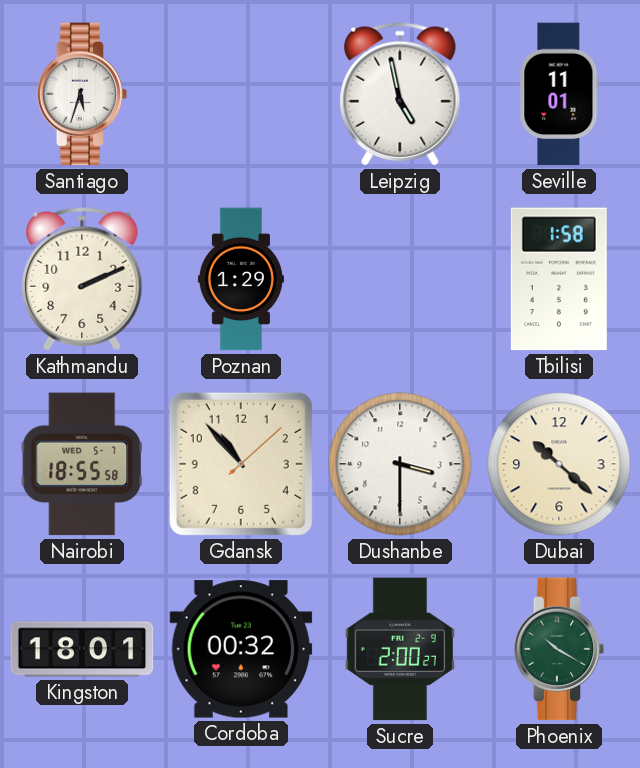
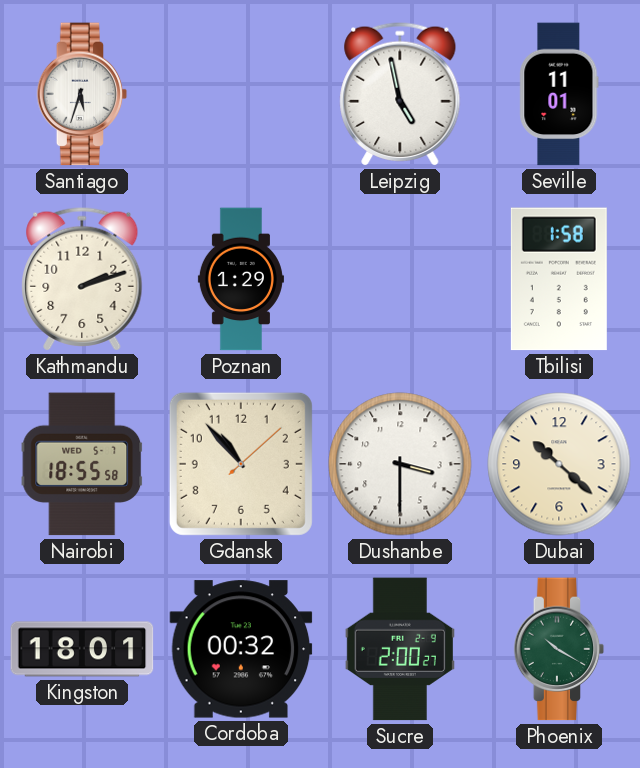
Kathmandu: 2:11 -> 2:12 (82, 279)
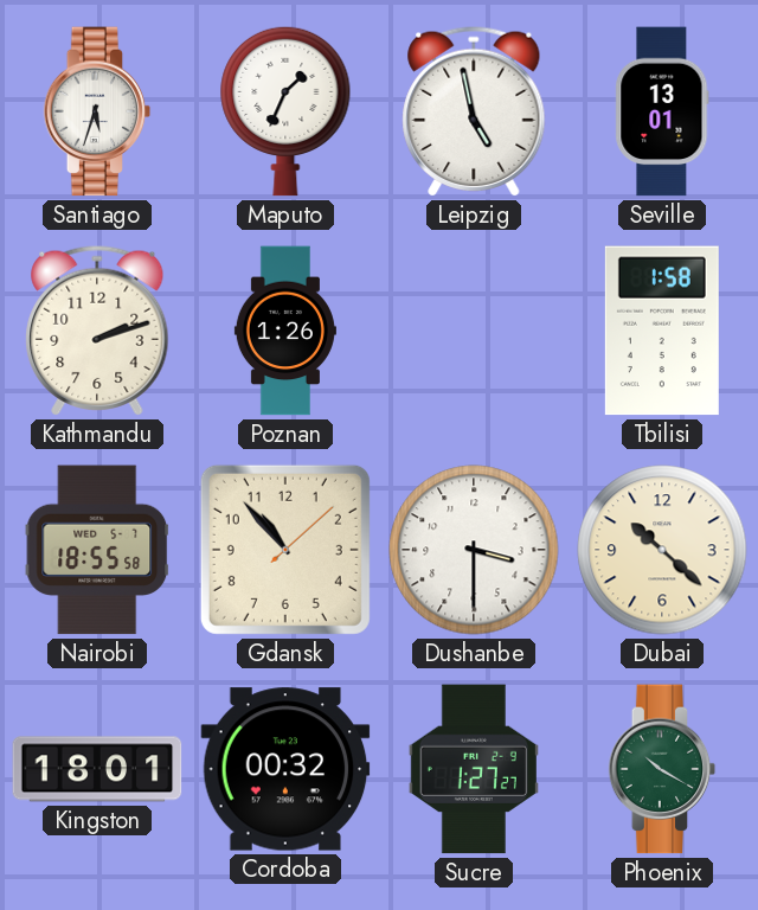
Maputo: none -> 1:34 (285, 111)
Seville: 11:01 -> 13:01 (662, 111)
Poznan: 1:29 -> 1:26 (285, 331)
Sucre: 2:00 -> 1:27 (474, 769)
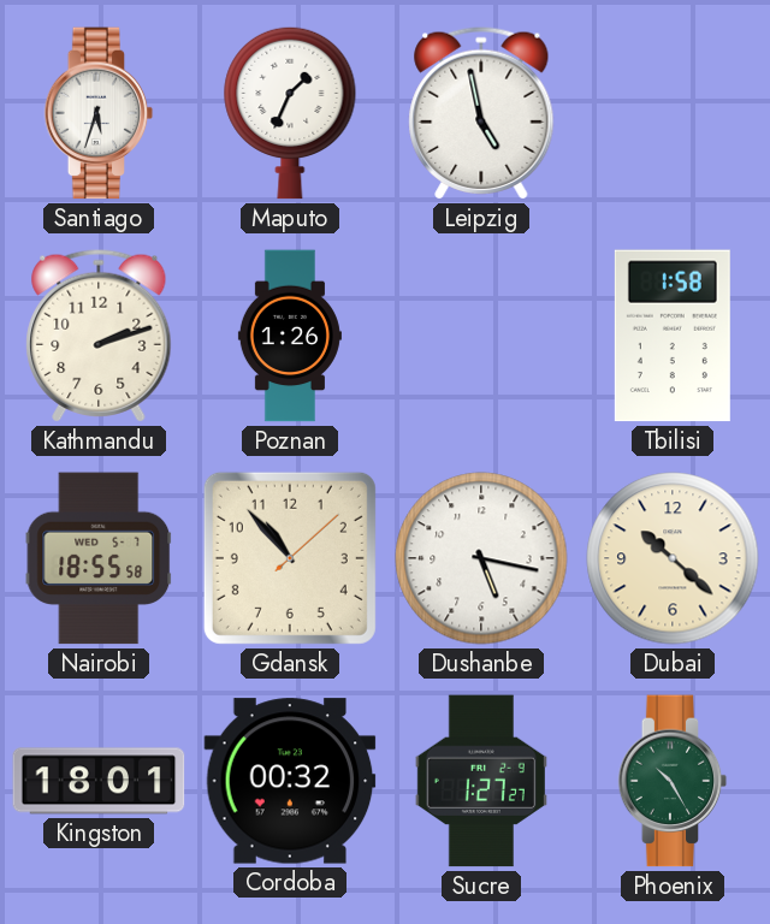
Seville: 13:01 -> none (662, 111)
Dushanbe: 3:30 -> 5:17 (481, 558)
Phoenix: 10:20 -> 10:25 (673, 781)
